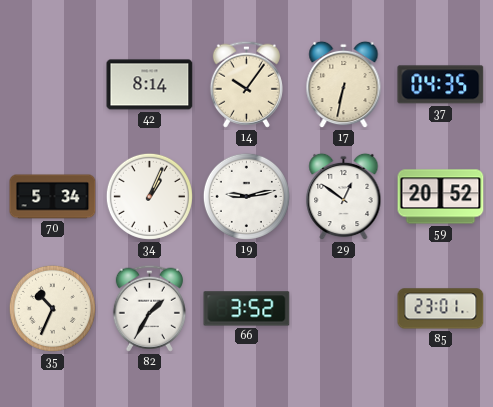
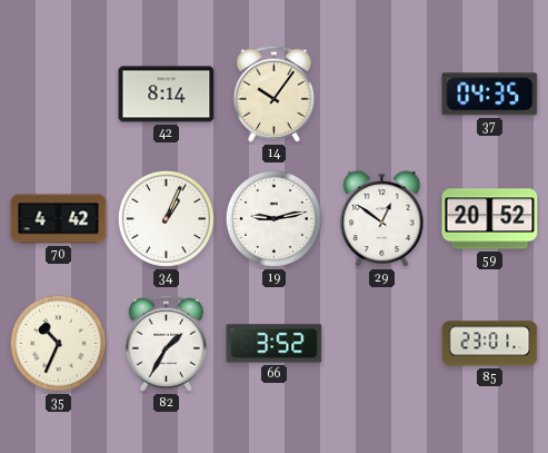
17: 6:32 -> none (344, 85)
70: 5:34 -> 4:42 (59, 219)
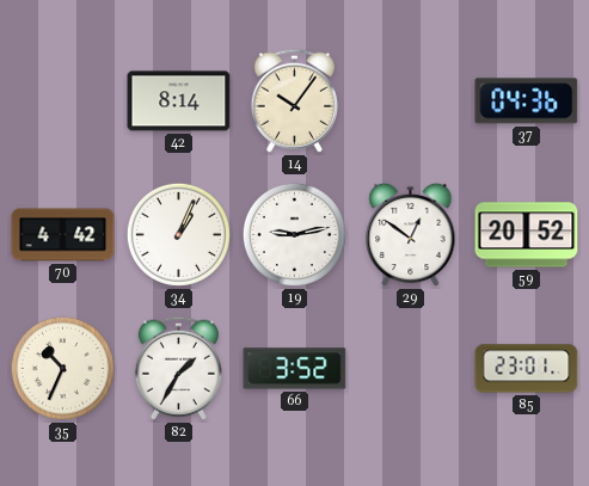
37: 04:35 -> 04:36 (527, 101)
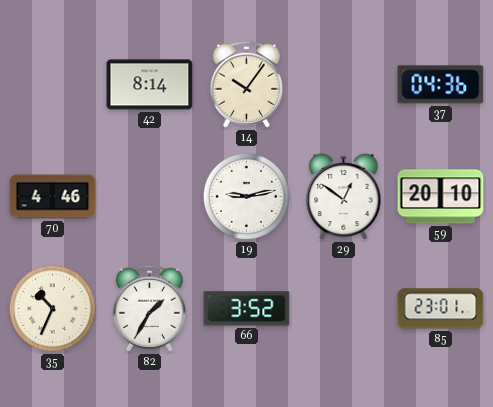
70: 4:42 -> 4:46 (53, 197)
34: 1:04 -> none (178, 234)
59: 20:52 -> 20:10 (441, 197)
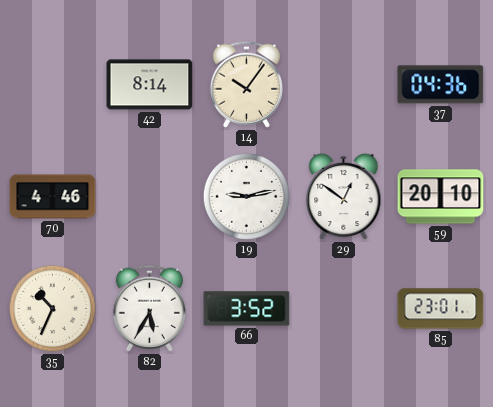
82: 1:35 -> 5:35 (149, 308)
